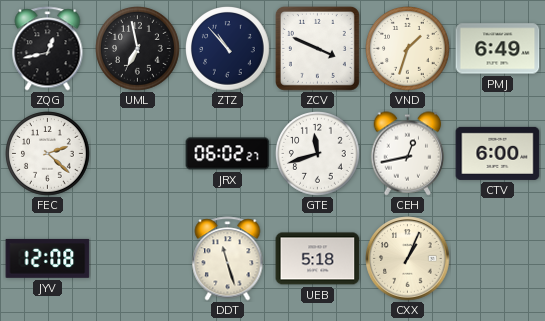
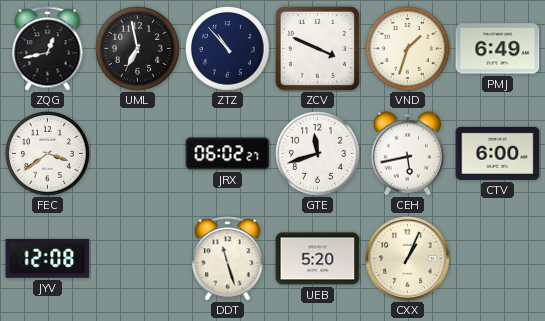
FEC: 2:22 -> 3:39 (48, 154)
CEH: 12:43 -> 5:43 (408, 154)
UEB: 5:18 -> 5:20 (318, 259)
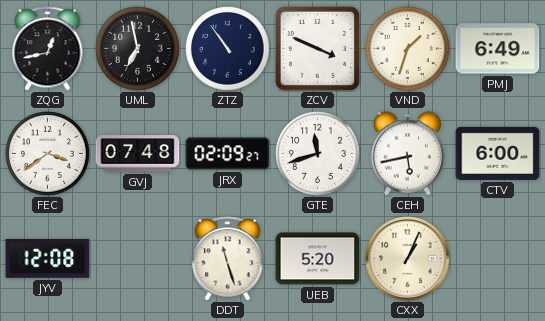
ZTZ: 10:53 -> 10:54 (228, 49)
GVJ: none -> 07:48 (138, 154)
JRX: 06:02 -> 02:09 (228, 154)
